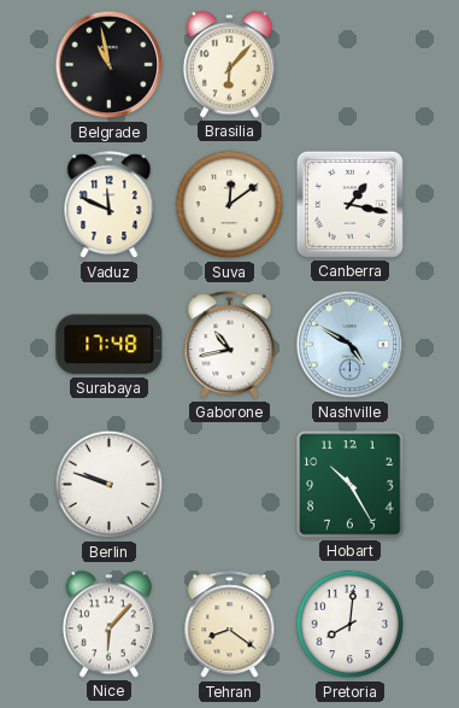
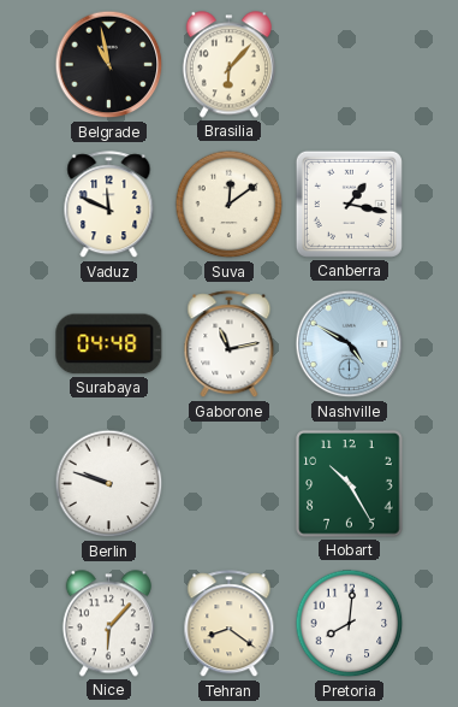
Surabaya: 17:48 -> 04:48 (109, 344)
Gaborone: 10:43 -> 11:13 (230, 344)
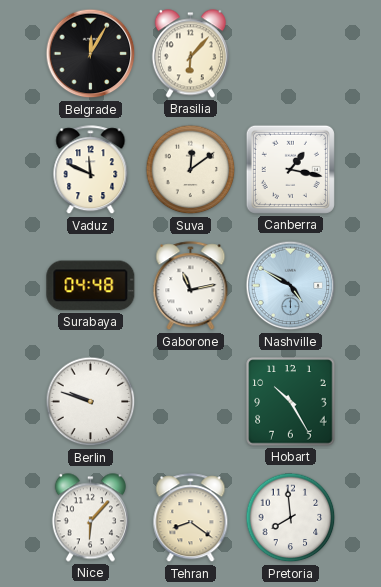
Belgrade: 10:58 -> 12:05 (91, 54)
Pretoria: 8:01 -> 7:59 (291, 518)
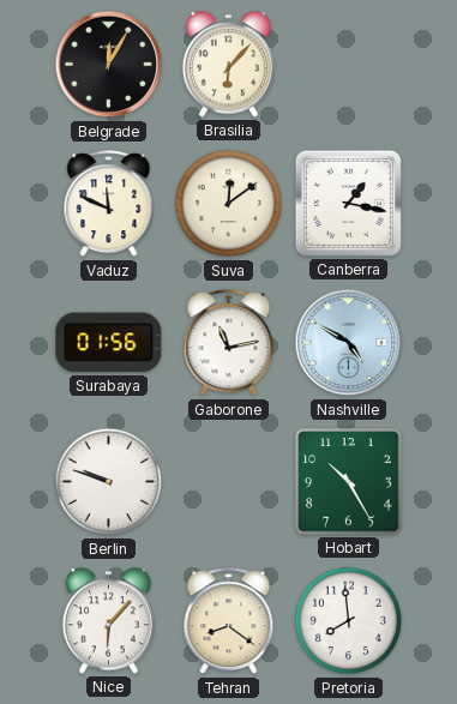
Surabaya: 04:48 -> 01:56 (109, 343)
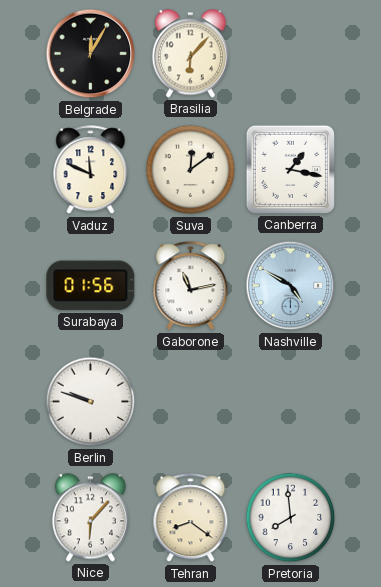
Hobart: 10:25 -> none (349, 482)
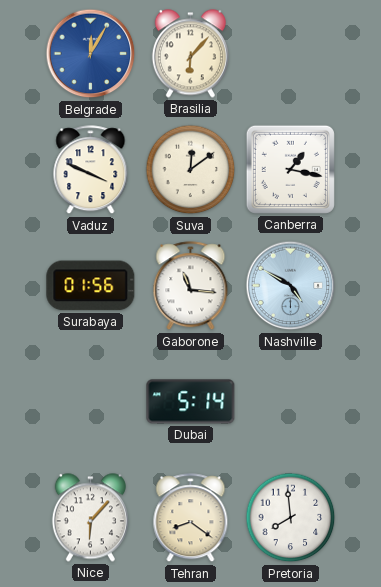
Belgrade dial: black -> blue (91, 54)
Vaduz: 11:49 -> 3:49 (91, 170)
Gaborone: 11:13 -> 11:16 (191, 286)
Berlin: 9:48 -> none (91, 402)
Dubai: none -> 5:14 (191, 402)
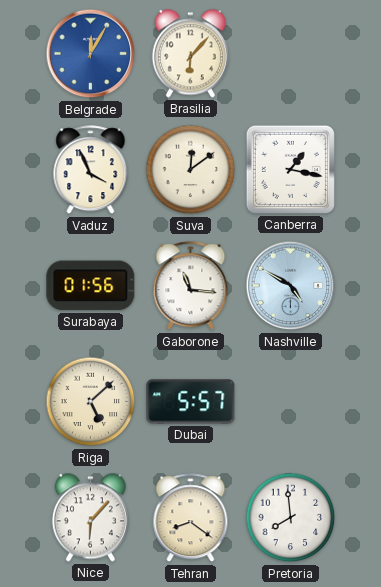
Vaduz: 3:49 -> 3:56 (91, 170)
Riga: none -> 5:08 (91, 402)
Dubai: 5:14 -> 5:57 (191, 402)
